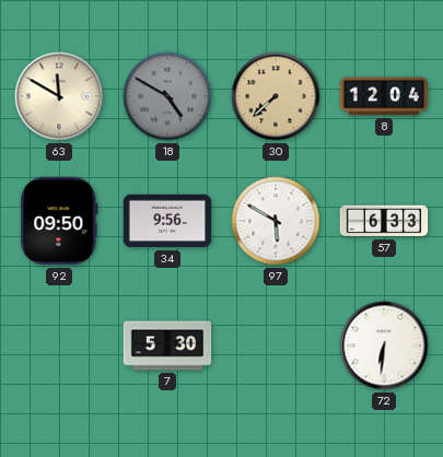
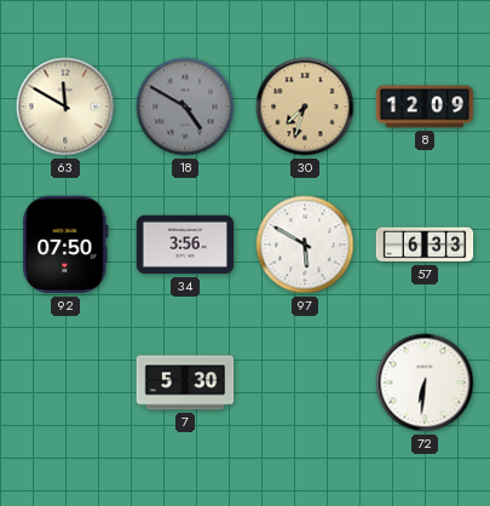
30: 7:38 -> 7:33 (305, 107)
8: 12:04 -> 12:09 (425, 107)
92: 09:50 -> 07:50 (65, 245)
34: 9:56 -> 3:56 (185, 245)
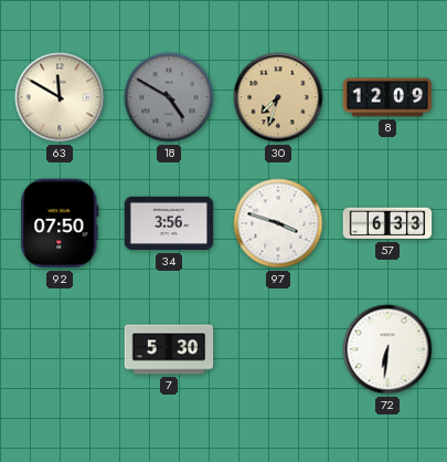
97: 5:50 -> 3:48 (278, 223)
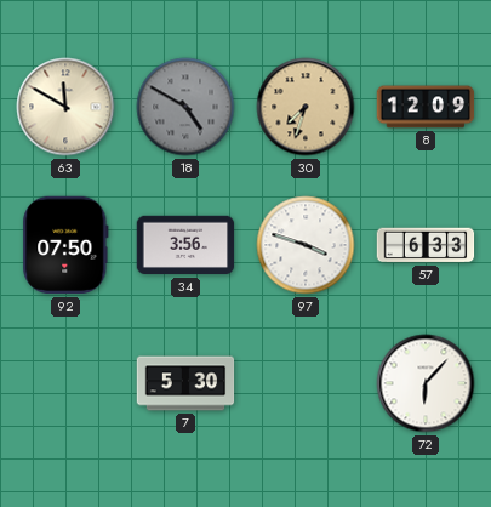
72: 6:31 -> 6:07 (426, 383)
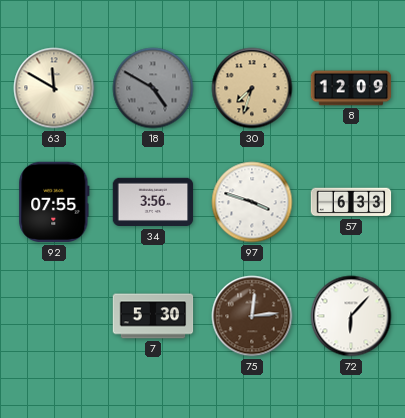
92: 07:50 -> 07:55 (54, 202)
75: none -> 12:14 (252, 316)
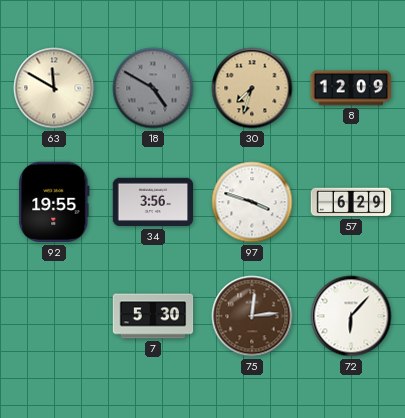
92: 07:55 -> 19:55 (54, 202)
57: 6:33 -> 6:29 (351, 202)
